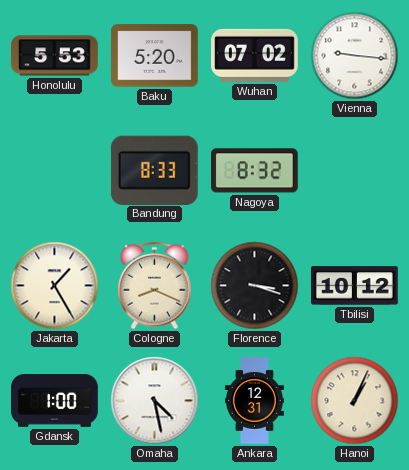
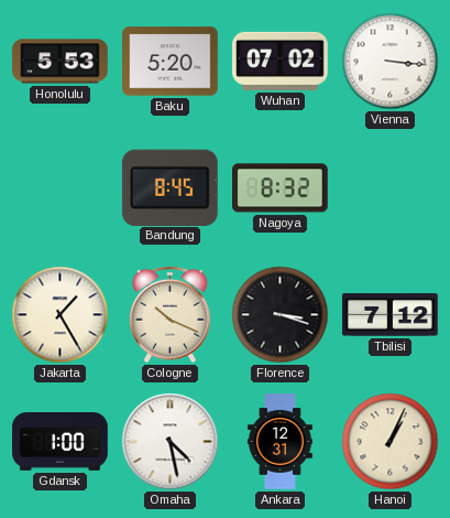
Vienna: 9:16 -> 3:16 (391, 62)
Bandung: 8:33 -> 8:45 (169, 187)
Cologne: 8:19 -> 10:19 (171, 315)
Tbilisi: 10:12 -> 7:12 (391, 315)
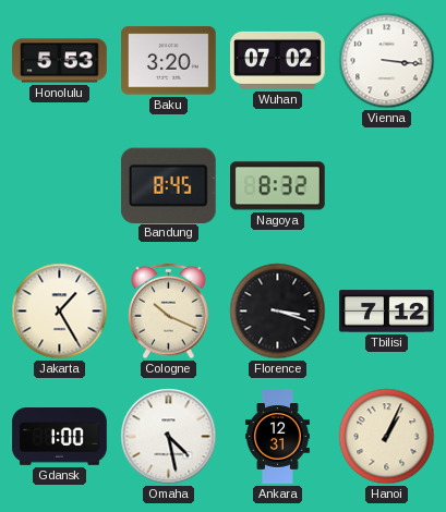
Baku: 5:20 -> 3:20 (169, 61)
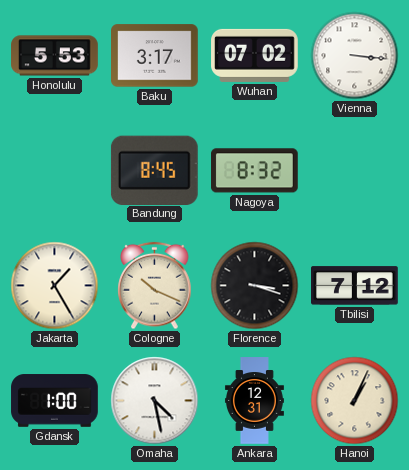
Baku: 3:20 -> 3:17 (155, 56)
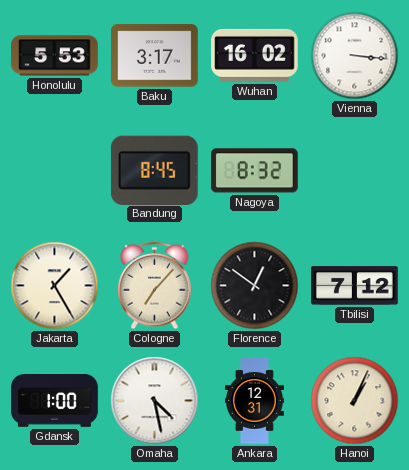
Wuhan: 07:02 -> 16:02 (255, 55)
Cologne: 10:19 -> 7:07 (155, 286)
Florence: 3:18 -> 12:51 (255, 286)
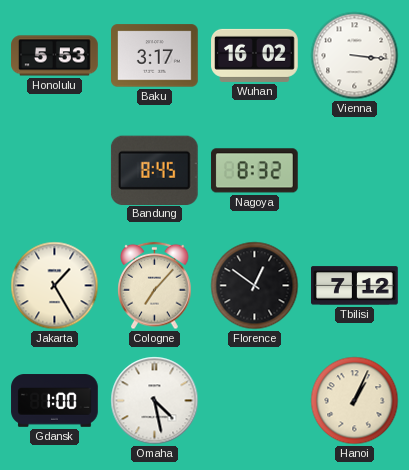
Ankara: 12:31 -> none (254, 401)
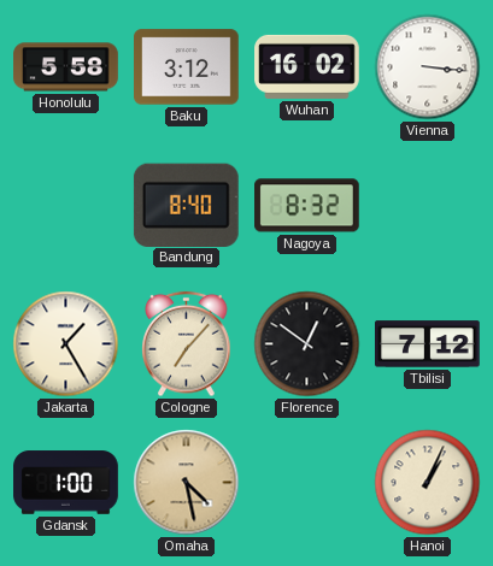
Honolulu: 5:53 -> 5:58 (66, 67)
Baku: 3:17 -> 3:12 (187, 67)
Bandung: 8:45 -> 8:40 (186, 205)
Omaha dial: white -> champagne (187, 483)
